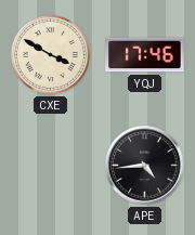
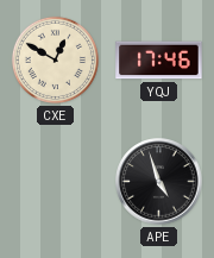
CXE: 3:50 -> 12:50 (55, 59)
APE: 4:44 -> 4:57 (159, 182)
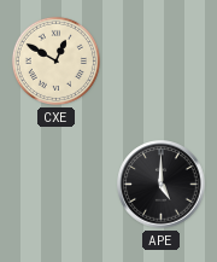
YQJ: 17:46 -> none (159, 61)
APE: 4:57 -> 5:00 (162, 185)
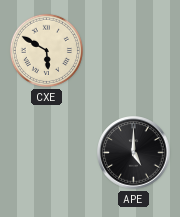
CXE: 12:50 -> 5:50 (46, 50)
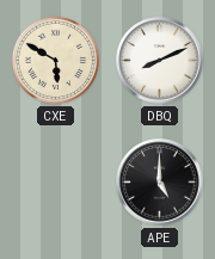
DBQ: none -> 8:11 (160, 61)
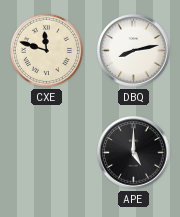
CXE: 5:50 -> 11:48 (46, 50)
DBQ: 8:11 -> 8:13 (134, 51)
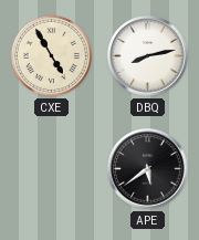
CXE: 11:48 -> 4:55 (51, 55)
APE: 5:00 -> 5:39 (148, 169)
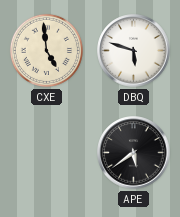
CXE: 4:55 -> 4:59 (46, 50)
DBQ: 8:13 -> 5:48 (134, 51)
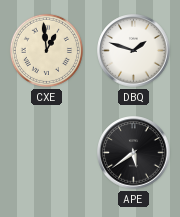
CXE: 4:59 -> 12:59 (46, 50)
DBQ: 5:48 -> 1:48 (134, 51)
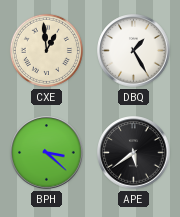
DBQ: 1:48 -> 1:25 (134, 51)
BPH: none -> 3:22 (47, 153)
